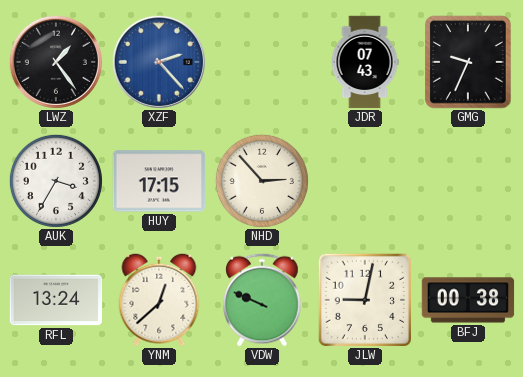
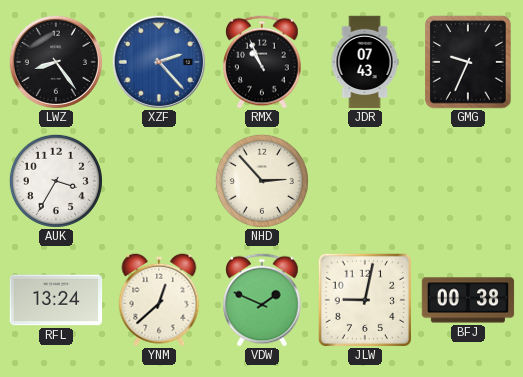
LWZ: 1:24 -> 8:24 (56, 62)
RMX: none -> 10:56 (262, 62)
HUY: 17:15 -> none (159, 181)
VDW: 9:49 -> 1:49 (262, 300)
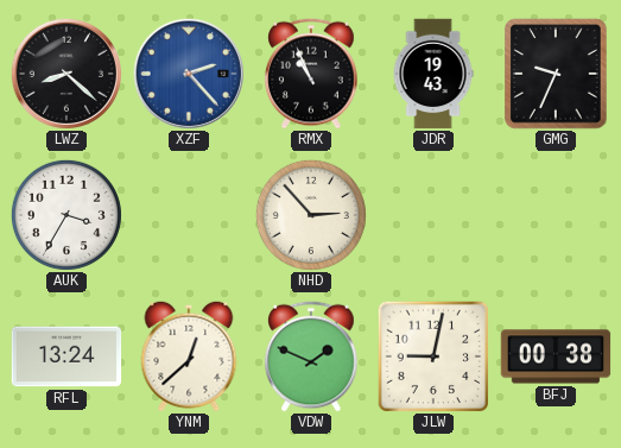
LWZ: 8:24 -> 8:22 (66, 74)
JDR: 07:43 -> 19:43 (433, 74)
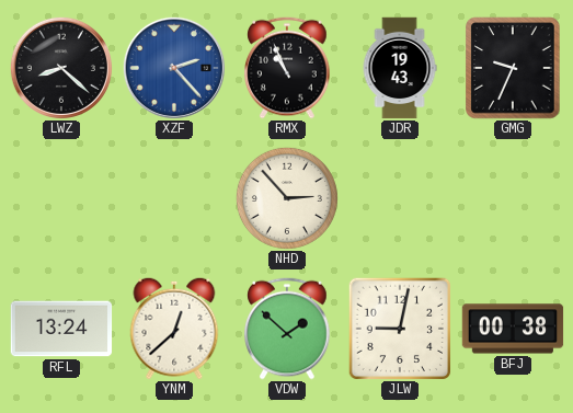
AUK: 3:35 -> none (66, 215)
VDW: 1:49 -> 1:52 (287, 329)
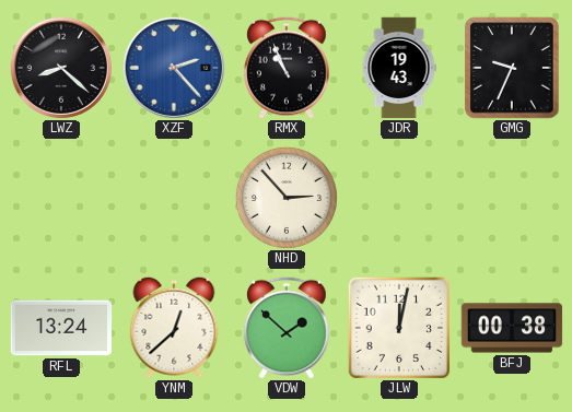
JLW: 9:02 -> 12:02 (398, 327)
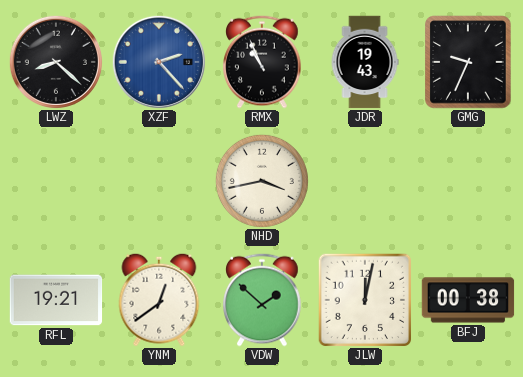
NHD: 2:53 -> 3:43 (262, 181)
RFL: 13:24 -> 19:21 (56, 300)
YNM: 12:38 -> 12:39 (159, 300)
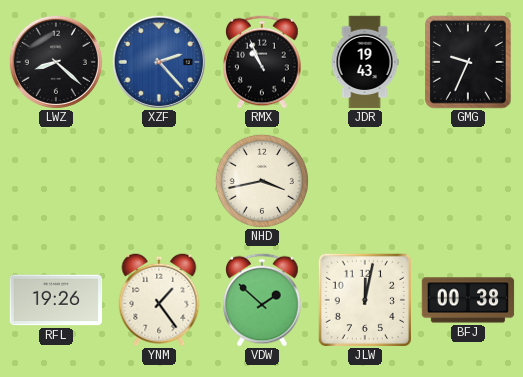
RFL: 19:21 -> 19:26 (56, 300)
YNM: 12:39 -> 1:24 (159, 300)
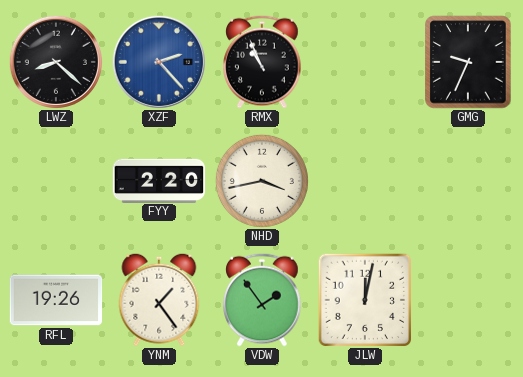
JDR: 19:43 -> none (365, 62)
FYY: none -> 2:20 (159, 180)
VDW: 1:52 -> 1:54 (262, 300)
BFJ: 00:38 -> none (468, 300)
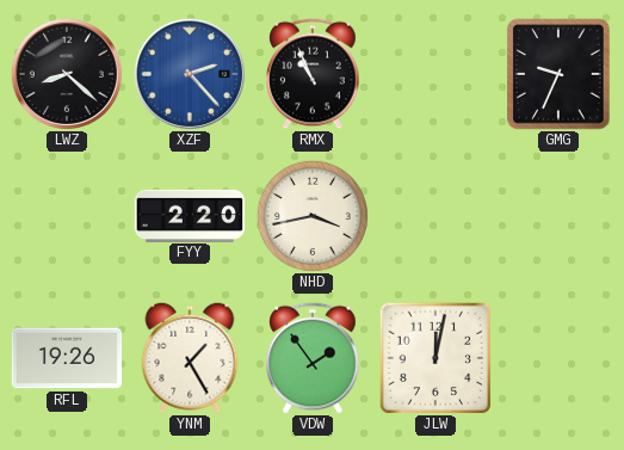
YNM: 1:24 -> 1:25 (190, 358)
